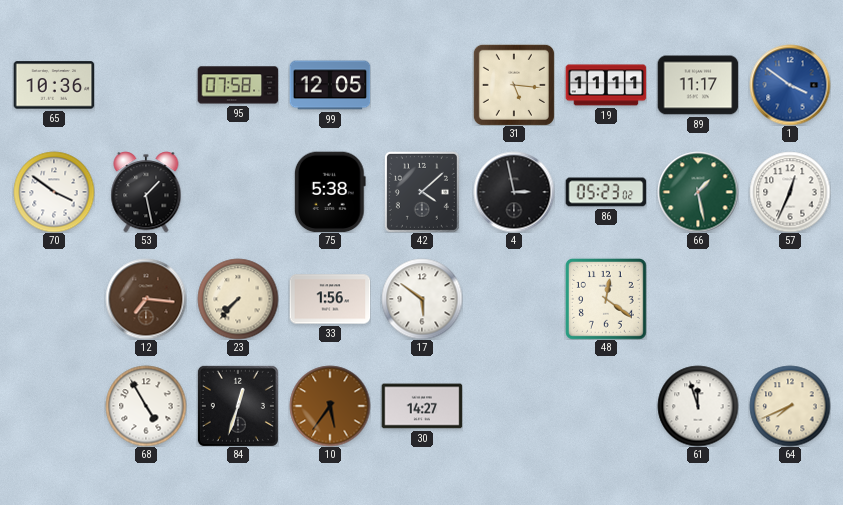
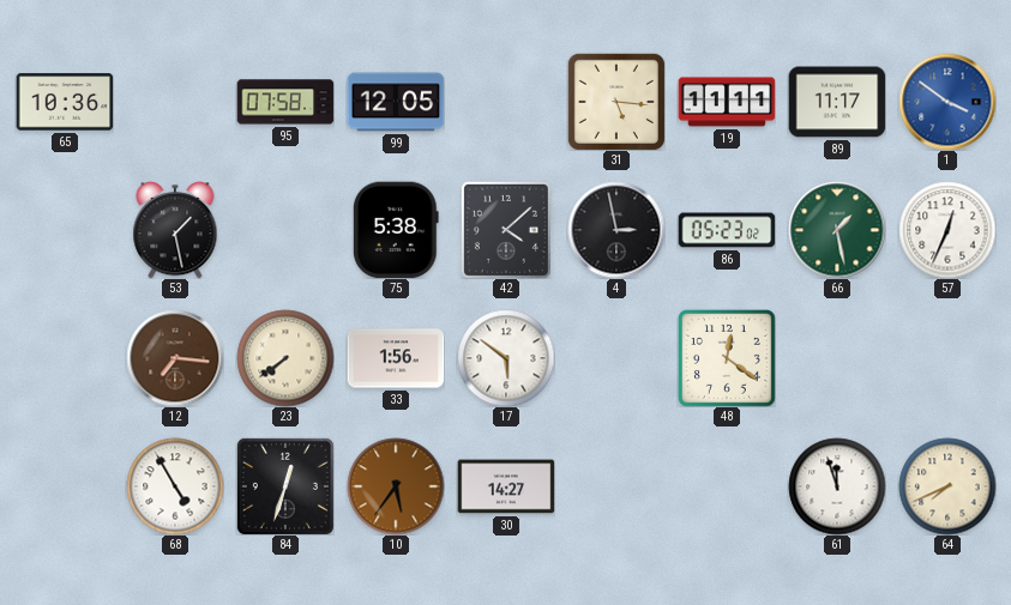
70: 3:51 -> none (54, 192)
23: 7:37 -> 7:39 (285, 358)
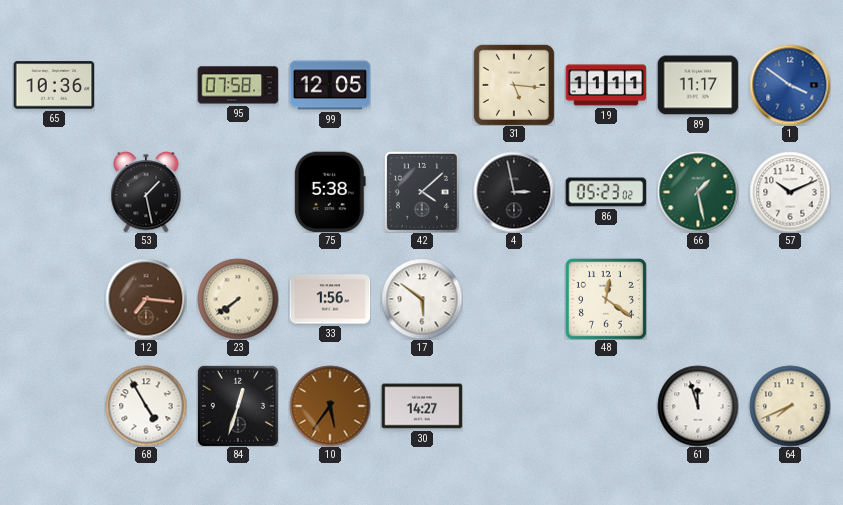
57: 12:34 -> 10:11 (790, 192)
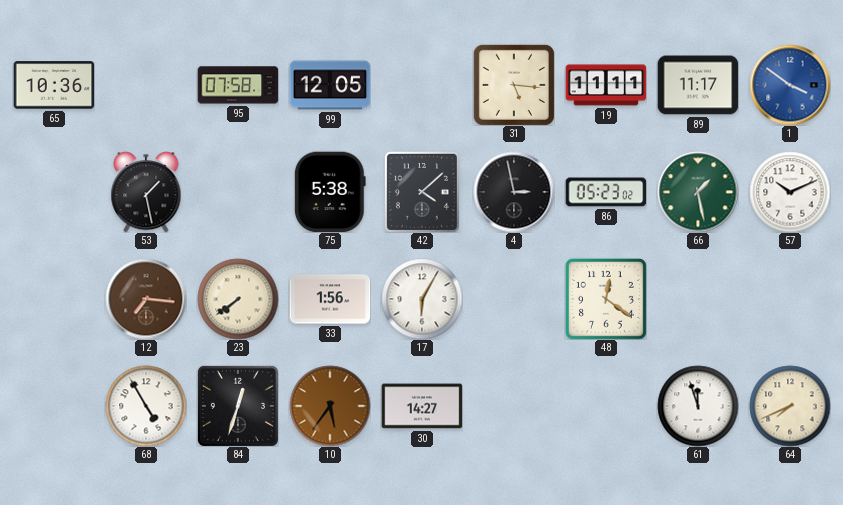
17: 5:51 -> 6:05 (422, 299)
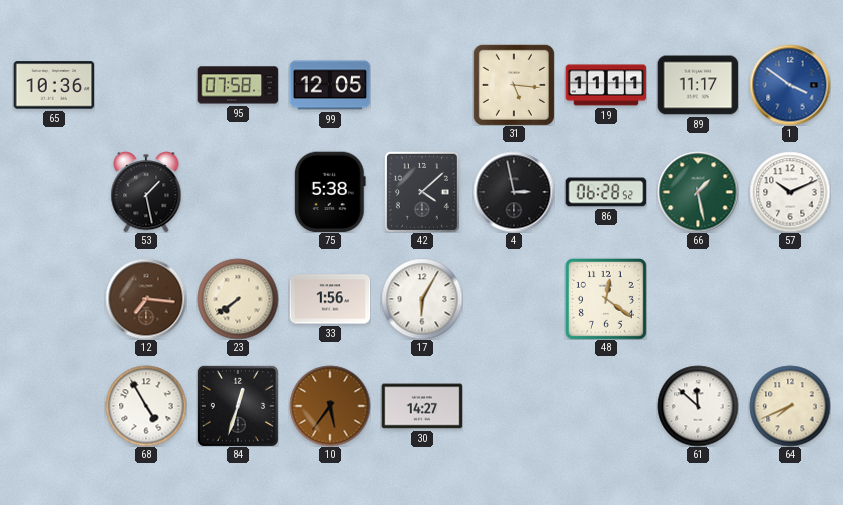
86: 05:23 -> 06:28 (606, 192)
61: 11:57 -> 11:52 (698, 406)
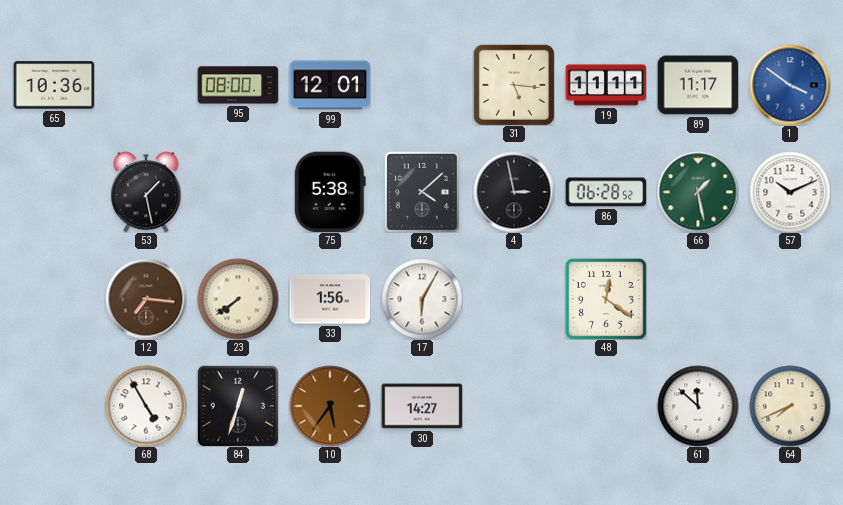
95: 07:58 -> 08:00 (238, 85)
99: 12:05 -> 12:01 (330, 85)
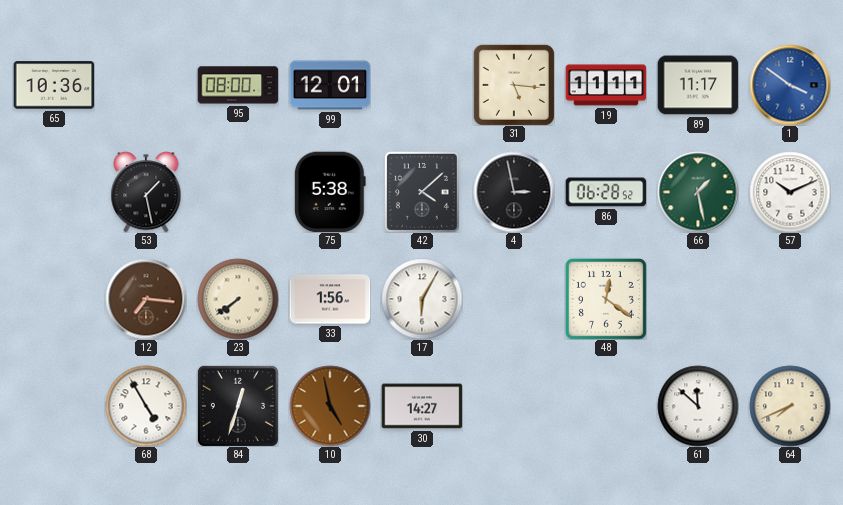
10: 5:36 -> 4:58 (330, 406)
